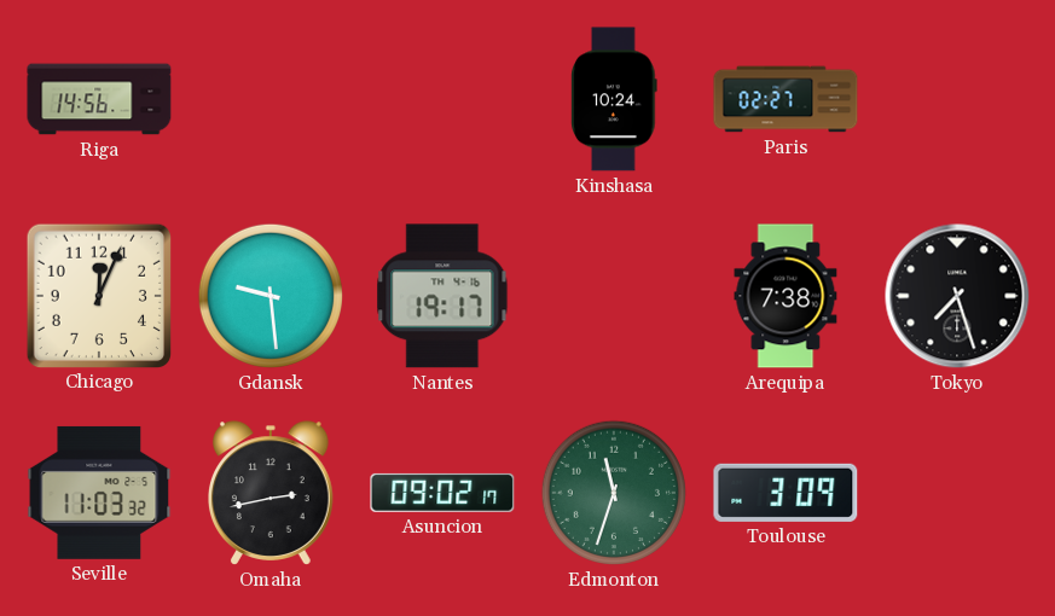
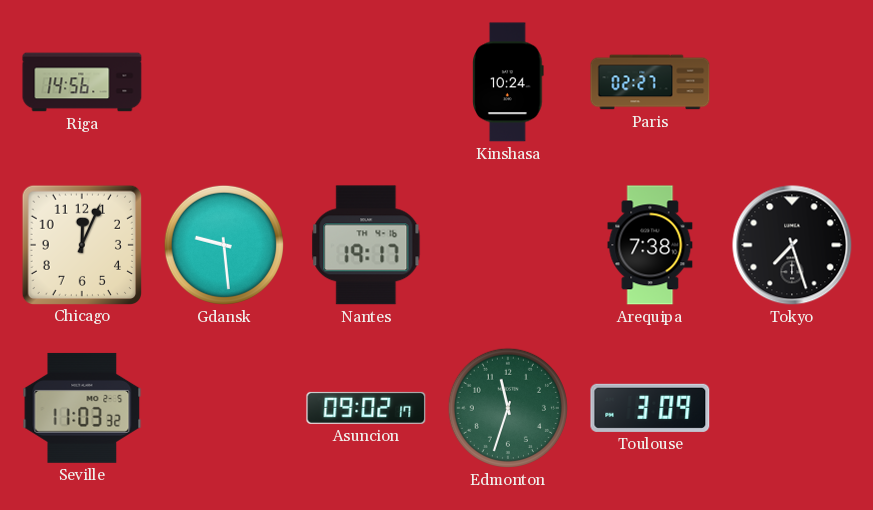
Omaha: 2:43 -> none (272, 493)
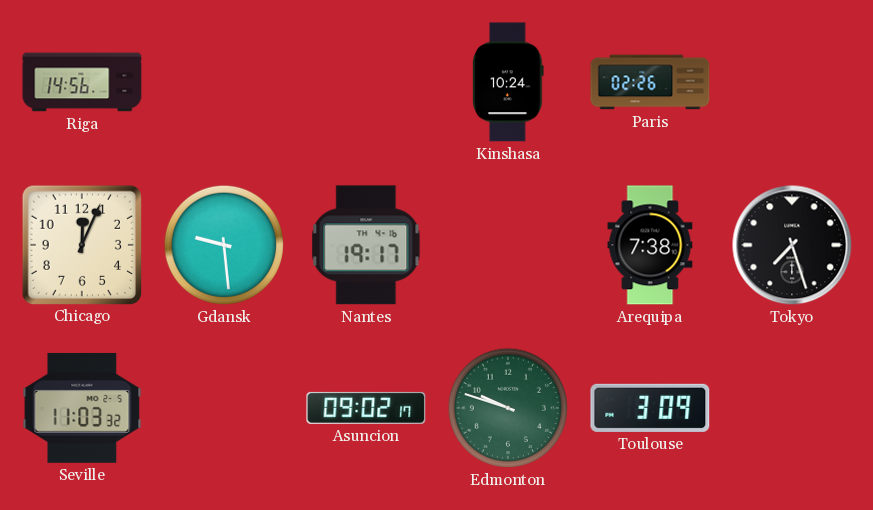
Paris: 02:27 -> 02:26 (650, 82)
Edmonton: 11:33 -> 9:48 (508, 408)
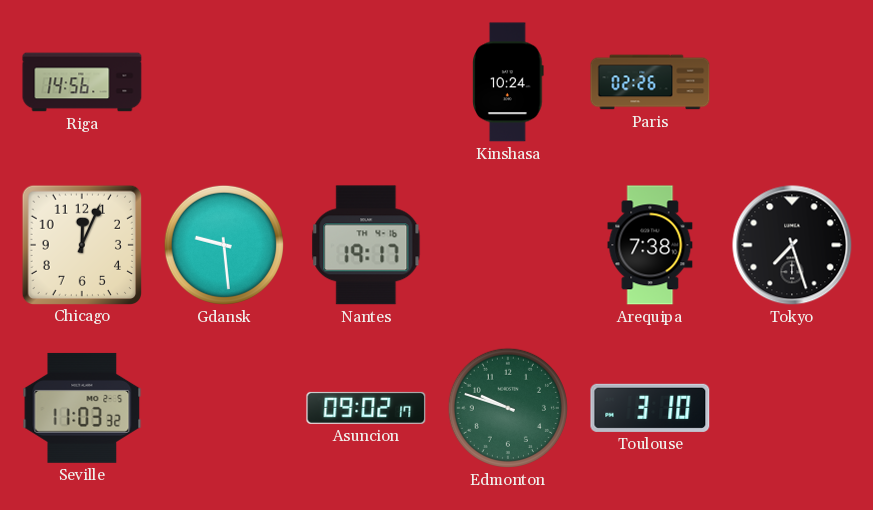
Toulouse: 3:09 -> 3:10 (650, 408)
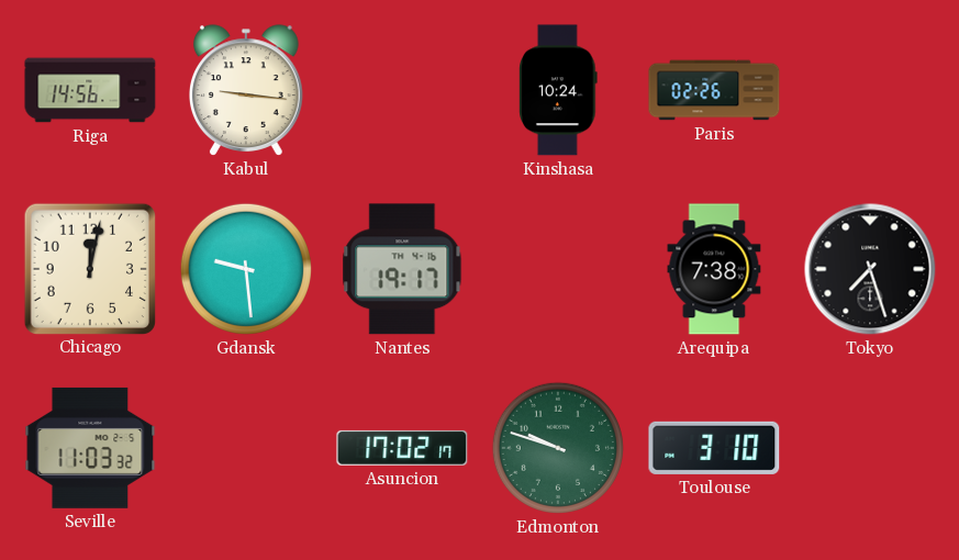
Kabul: none -> 9:16 (247, 90)
Chicago: 12:04 -> 12:02 (89, 268)
Asuncion: 09:02 -> 17:02 (402, 448)
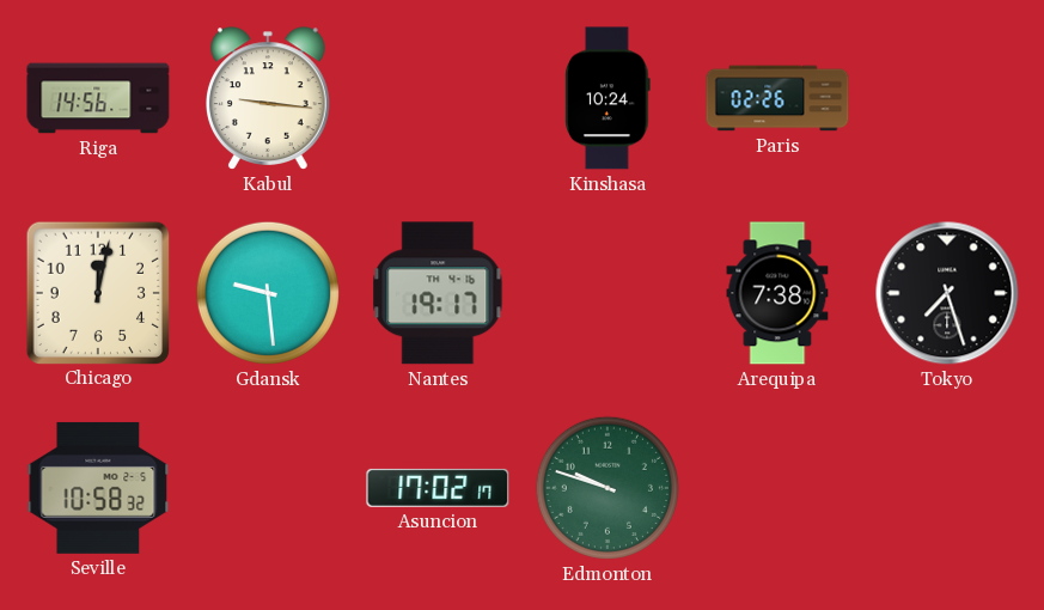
Seville: 11:03 -> 10:58 (98, 488)
Toulouse: 3:10 -> none (714, 448)
